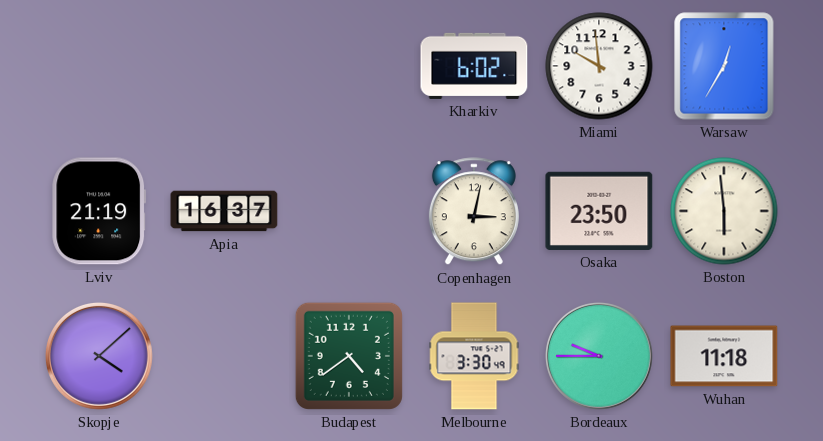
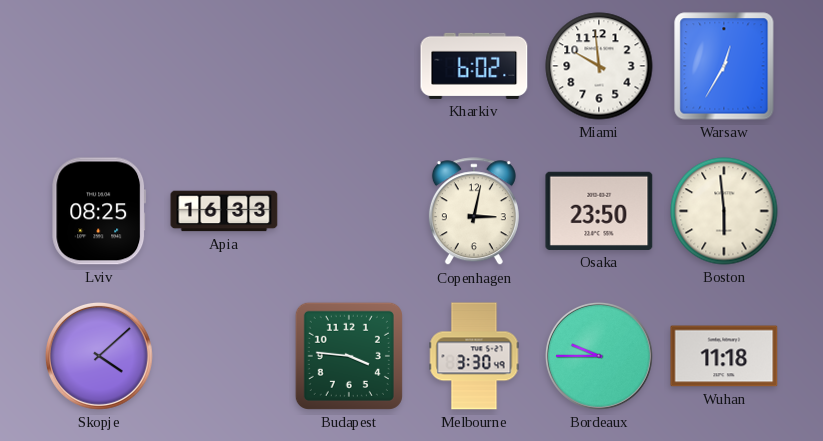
Lviv: 21:19 -> 08:25 (99, 211)
Apia: 16:37 -> 16:33 (224, 211)
Budapest: 4:39 -> 3:46 (349, 356)
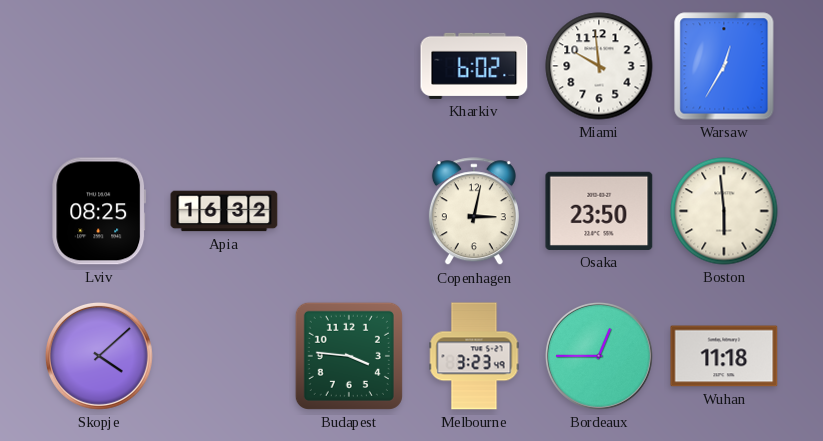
Apia: 16:33 -> 16:32 (224, 211)
Melbourne: 3:30 -> 3:23 (474, 356)
Bordeaux: 9:45 -> 12:45 (599, 356)
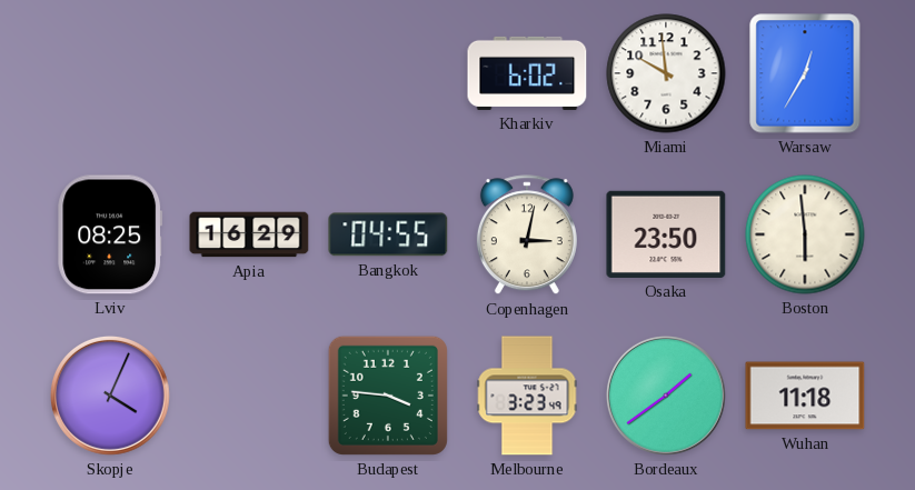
Apia: 16:32 -> 16:29 (249, 234)
Bangkok: none -> 04:55 (388, 234)
Skopje: 4:08 -> 4:04 (110, 396)
Bordeaux: 12:45 -> 1:39 (666, 396)
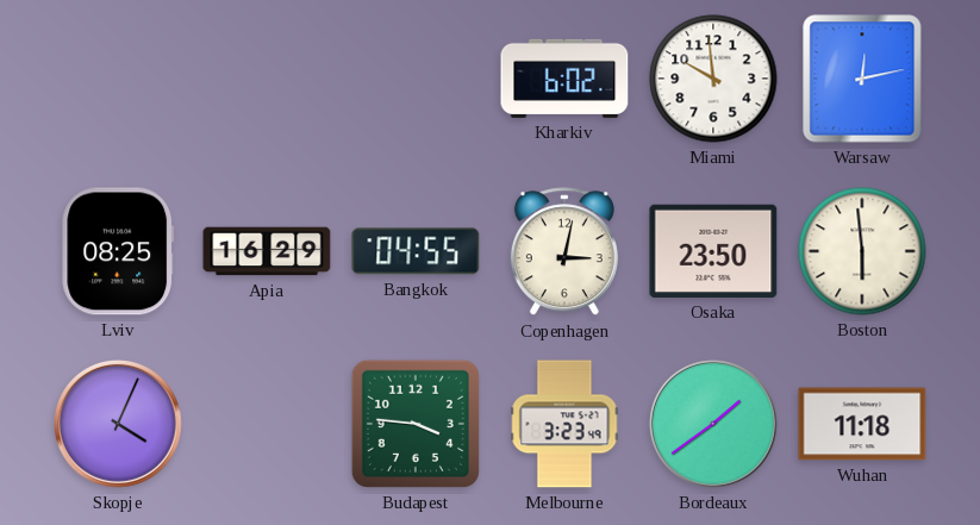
Warsaw: 12:35 -> 12:13 (862, 79)
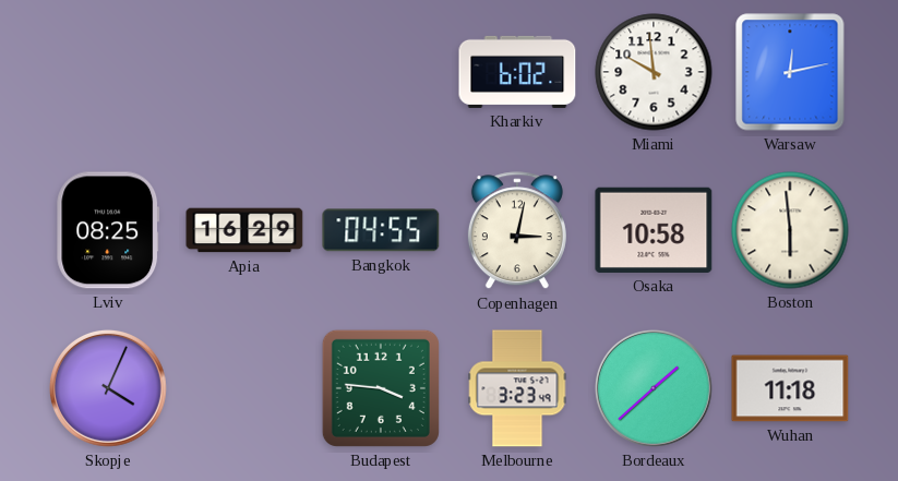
Osaka: 23:50 -> 10:58 (654, 230)
Bordeaux: 1:39 -> 1:38 (654, 388)
